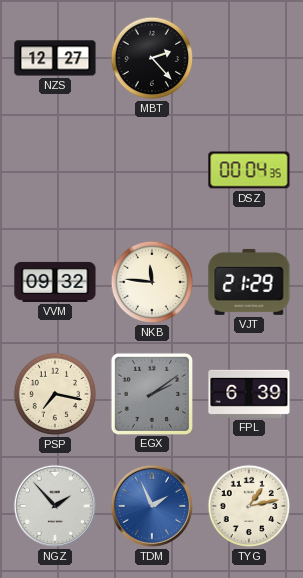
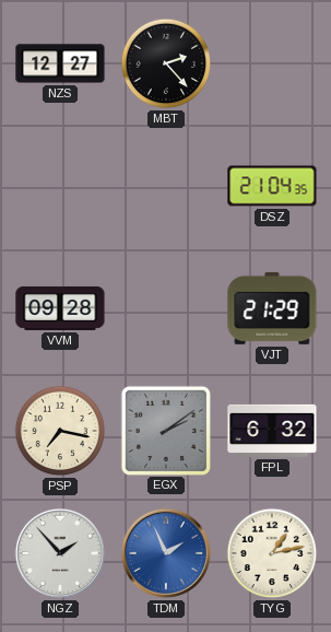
DSZ: 00:04 -> 21:04 (272, 186)
VVM: 09:32 -> 09:28 (60, 308)
NKB: 11:46 -> none (152, 282)
FPL: 6:39 -> 6:32 (272, 431)
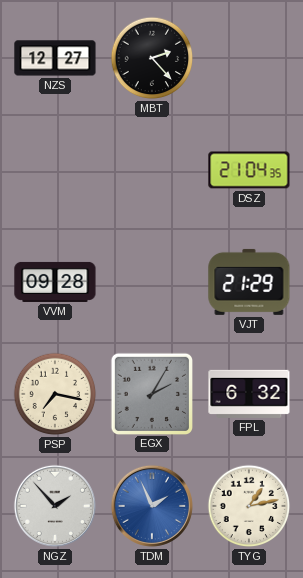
EGX: 2:09 -> 2:05 (151, 393)
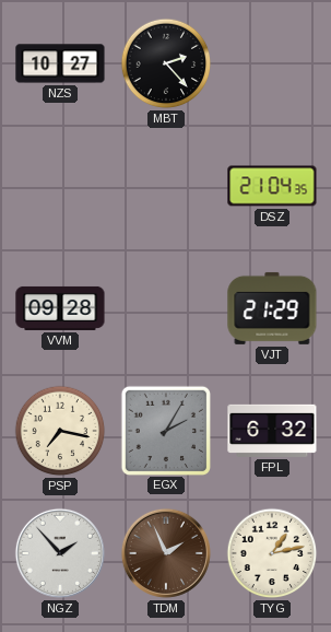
NZS: 12:27 -> 10:27 (60, 63)
TDM dial: blue -> brown (166, 553)
